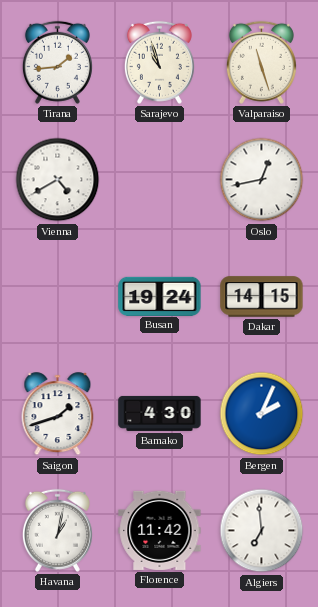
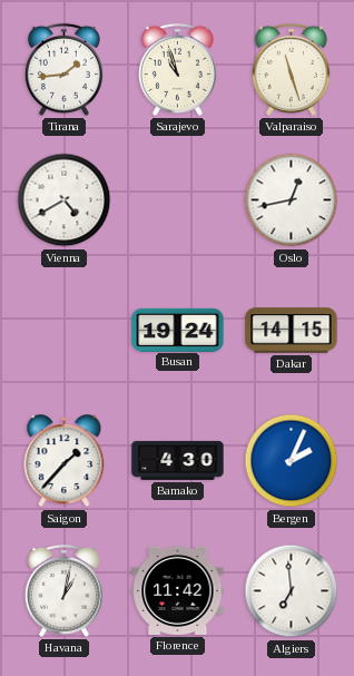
Saigon: 1:42 -> 1:37 (65, 461)
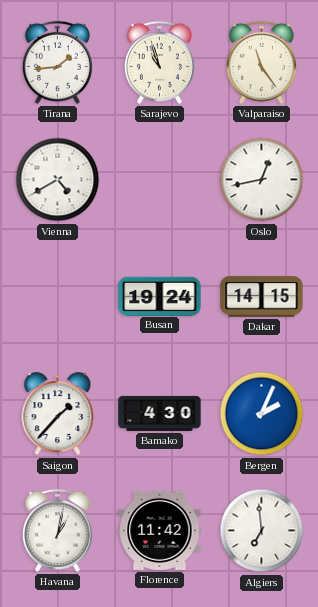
Valparaiso: 11:27 -> 11:24 (261, 62)
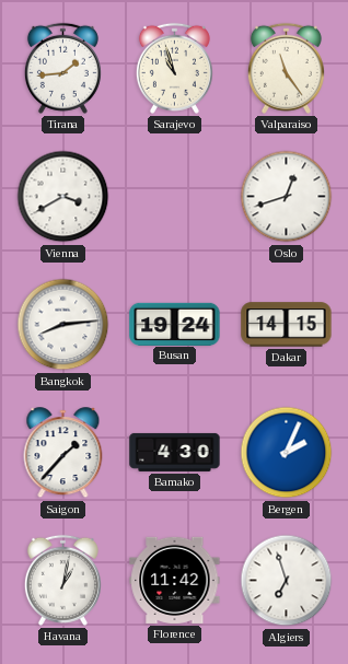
Vienna: 4:40 -> 3:40 (63, 197)
Oslo: 12:43 -> 12:42 (287, 197)
Bangkok: none -> 8:14 (63, 325)
Algiers: 6:59 -> 6:57 (287, 581)
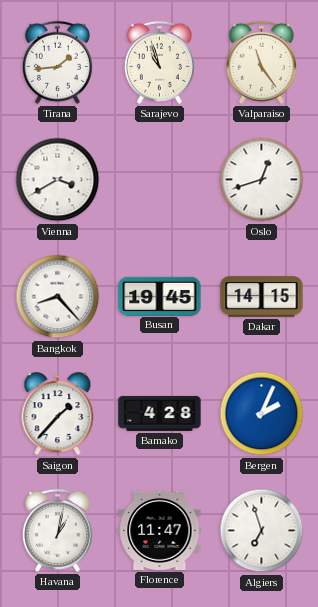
Bangkok: 8:14 -> 8:23 (58, 297)
Busan: 19:24 -> 19:45 (160, 296)
Bamako: 4:30 -> 4:28 (160, 413)
Florence: 11:42 -> 11:47 (160, 530)
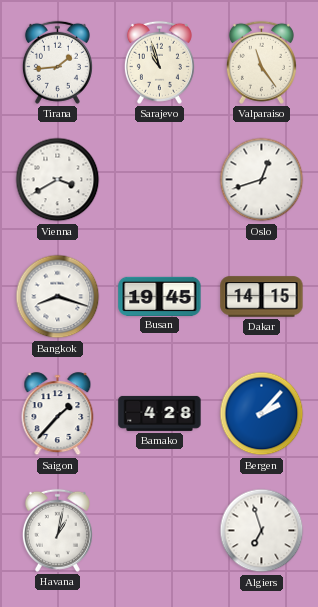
Bangkok: 8:23 -> 8:18 (58, 297)
Bergen: 2:04 -> 2:07 (262, 414)
Florence: 11:47 -> none (160, 530)
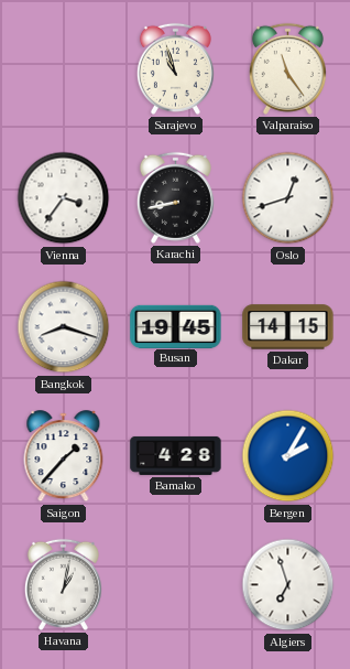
Tirana: 1:44 -> none (57, 62)
Vienna: 3:40 -> 3:36 (64, 198)
Karachi: none -> 8:43 (175, 197)
Bergen: 2:07 -> 2:05 (288, 456)
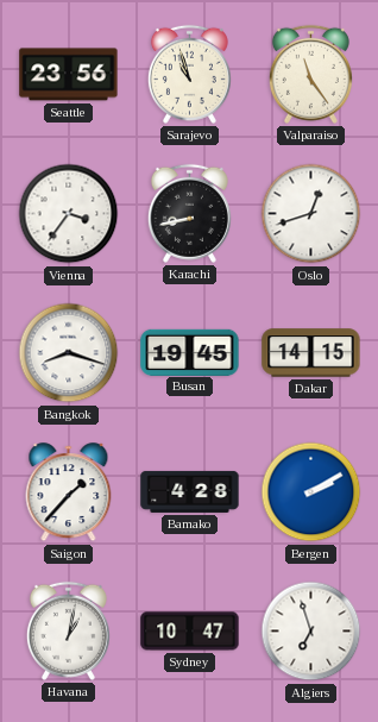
Seattle: none -> 23:56 (69, 75)
Bergen: 2:05 -> 2:10 (311, 492)
Sydney: none -> 10:47 (190, 632)
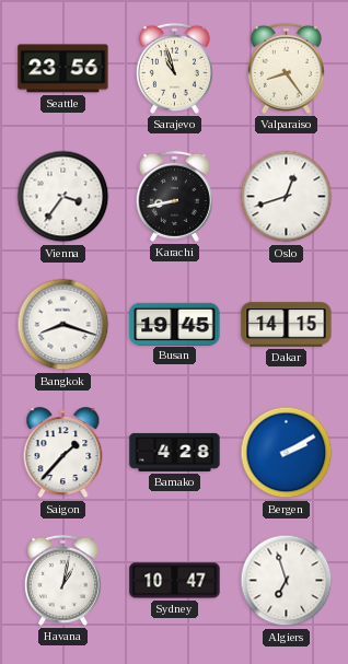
Valparaiso: 11:24 -> 8:24 (286, 68)
